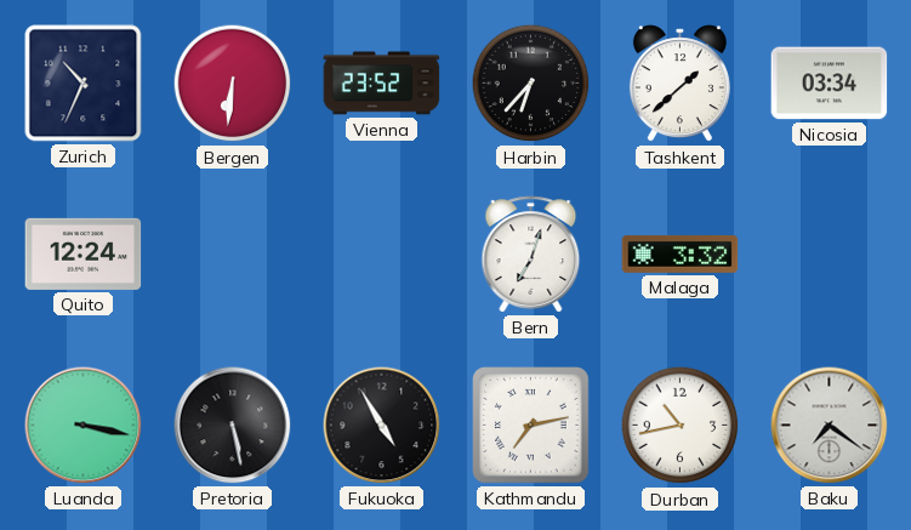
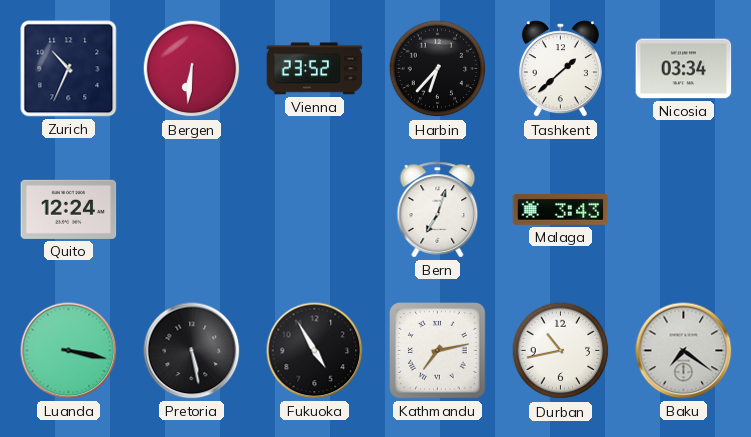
Malaga: 3:32 -> 3:43 (561, 209)
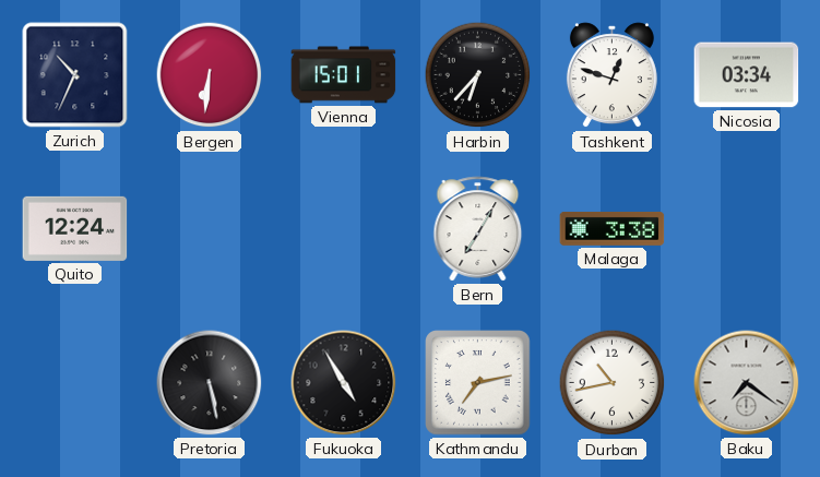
Vienna: 23:52 -> 15:01 (344, 75)
Tashkent: 1:38 -> 12:48 (611, 75)
Bern: 7:03 -> 7:05 (478, 229)
Malaga: 3:43 -> 3:38 (613, 228)
Luanda: 3:17 -> none (69, 351)
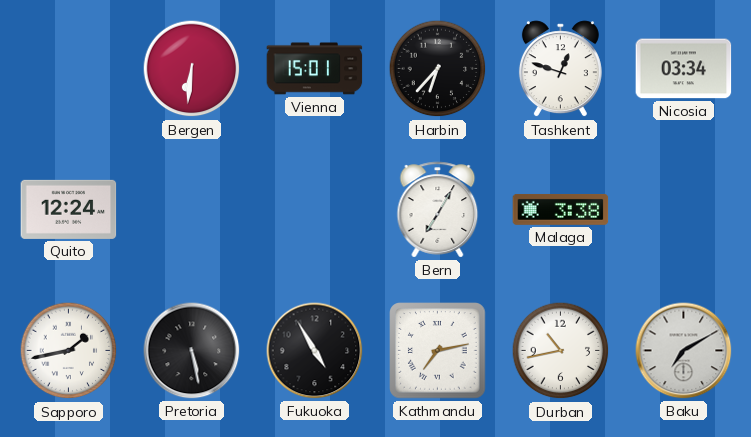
Zurich: 10:34 -> none (75, 75)
Sapporo: none -> 1:43 (69, 351)
Baku: 7:21 -> 7:10 (684, 351)
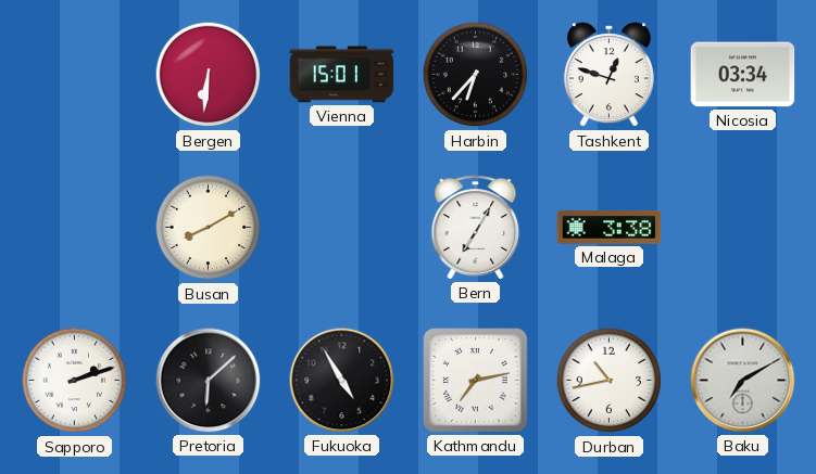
Quito: 12:24 -> none (69, 209)
Busan: none -> 8:10 (209, 228)
Sapporo: 1:43 -> 2:12 (75, 381)
Pretoria: 5:28 -> 6:08 (209, 381)
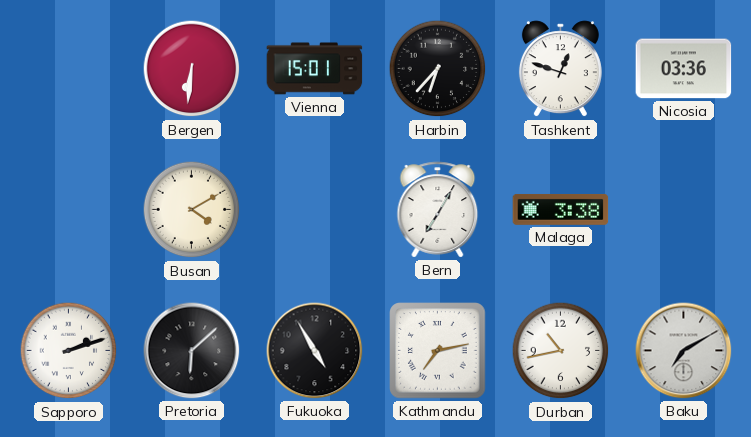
Nicosia: 03:34 -> 03:36 (684, 69)
Busan: 8:10 -> 4:10 (192, 210)
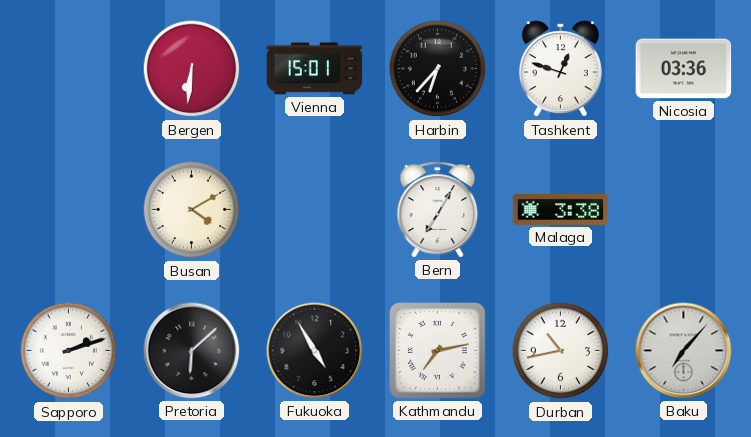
Baku: 7:10 -> 7:07 (684, 351)
